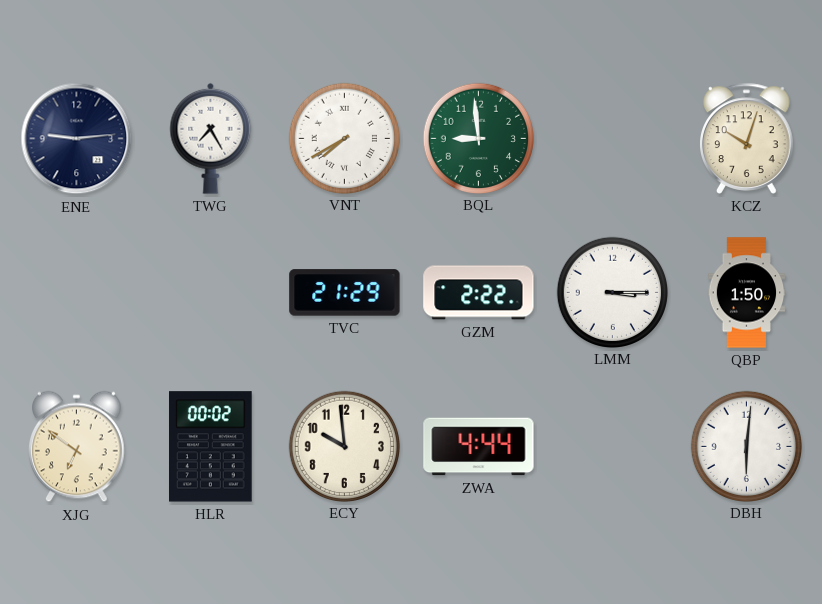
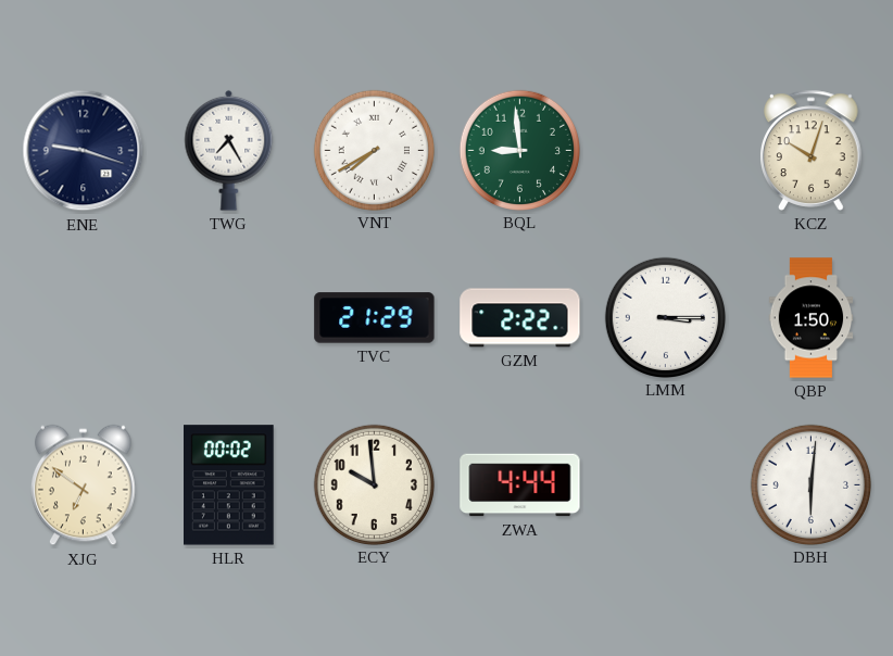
ENE: 9:14 -> 9:18 (84, 151)
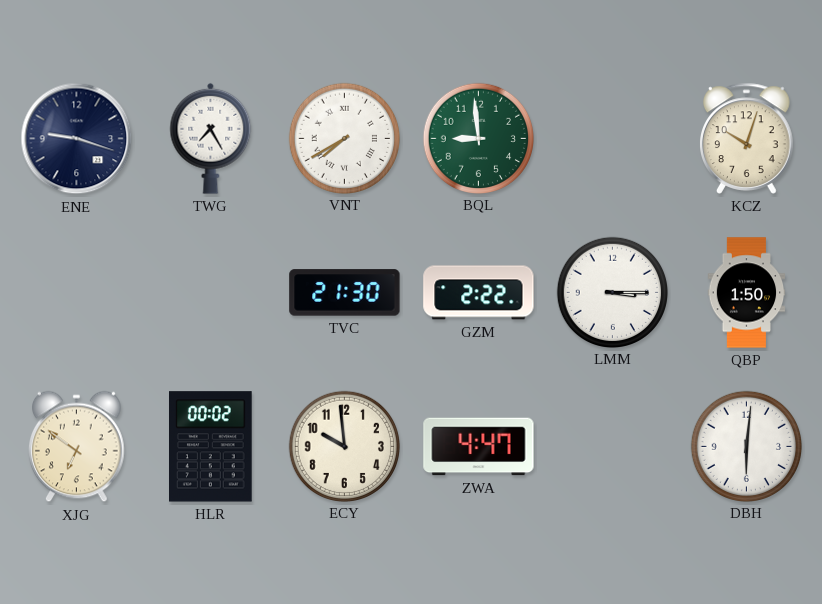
TVC: 21:29 -> 21:30 (345, 293)
ZWA: 4:44 -> 4:47 (479, 447)
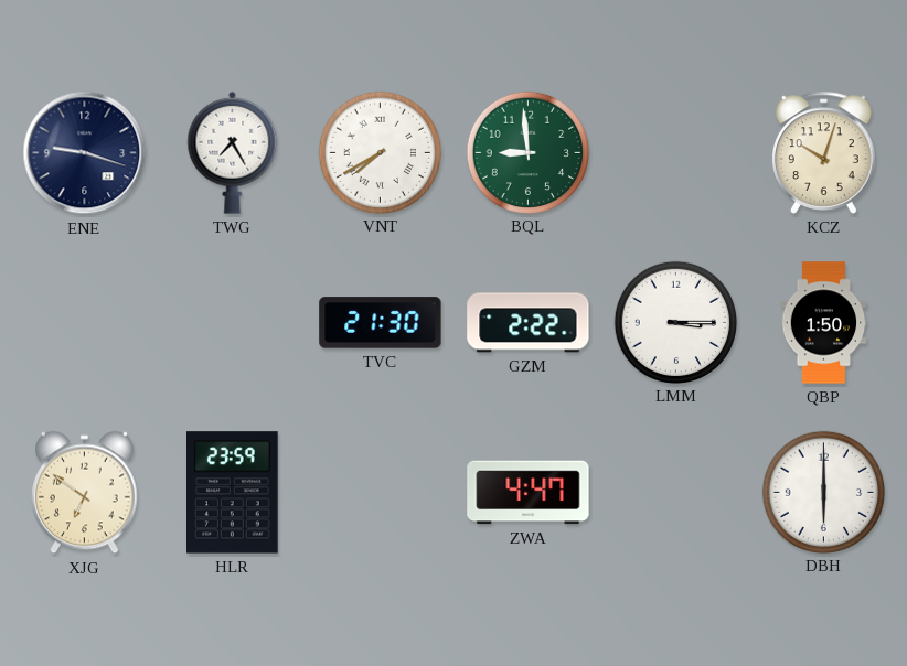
HLR: 00:02 -> 23:59 (233, 493)
ECY: 9:59 -> none (344, 446)
DBH: 6:01 -> 6:00 (823, 492)
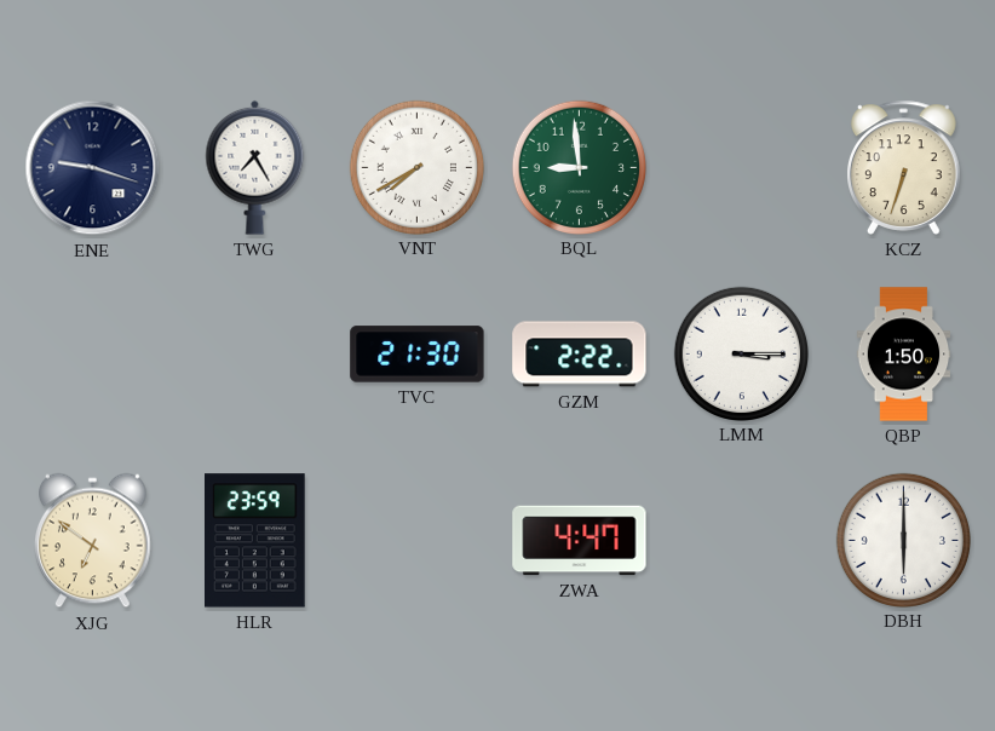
KCZ: 10:03 -> 6:33 (904, 167)
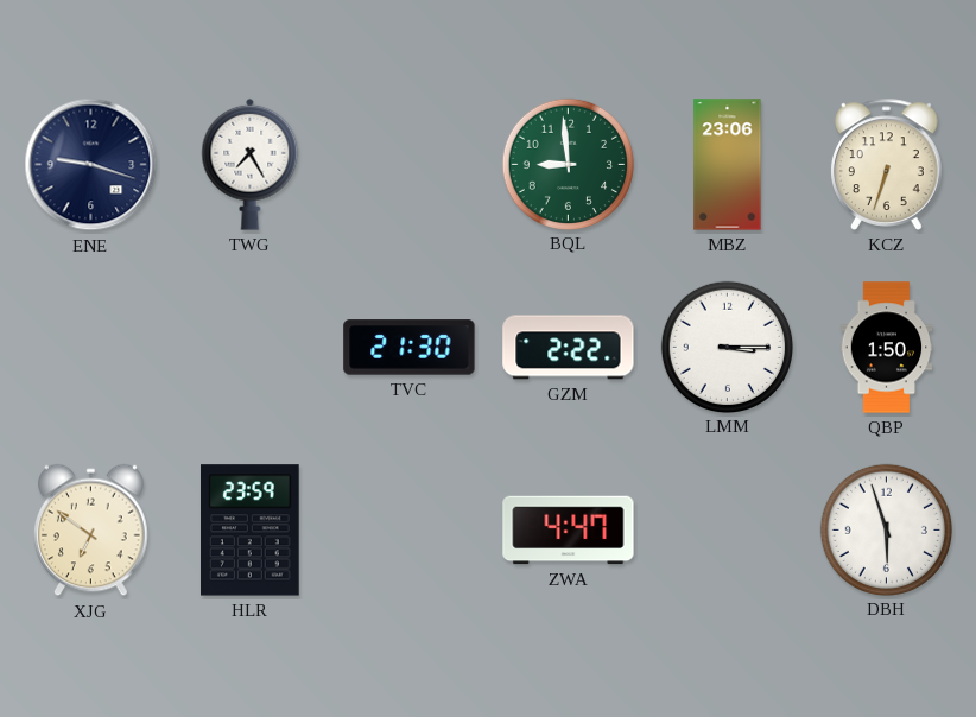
VNT: 7:40 -> none (416, 167)
MBZ: none -> 23:06 (728, 165)
DBH: 6:00 -> 5:57 (886, 529)
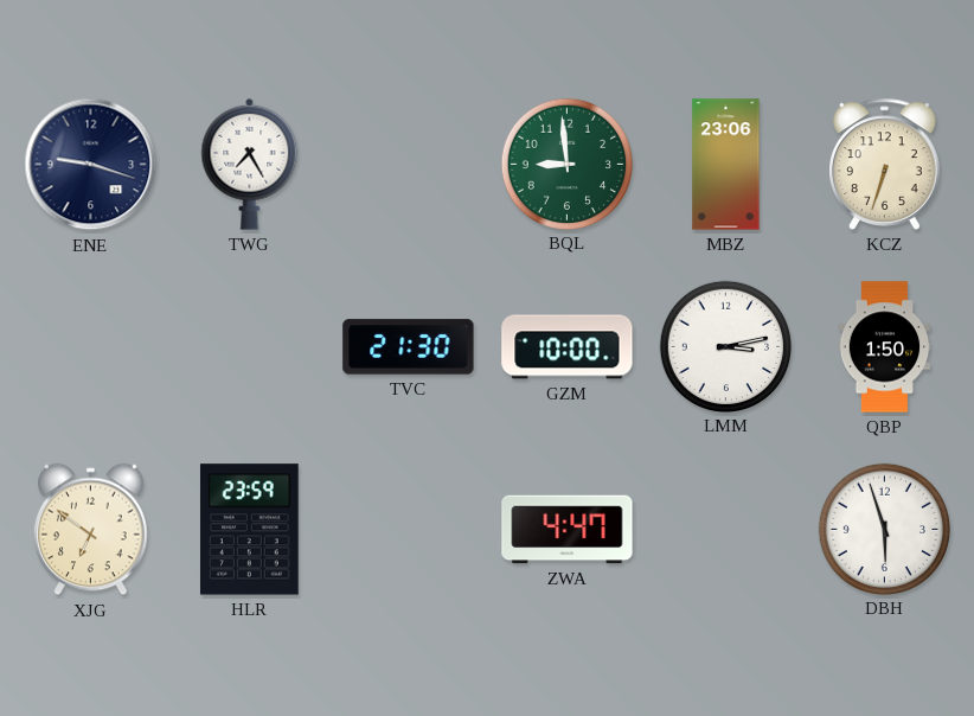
GZM: 2:22 -> 10:00 (568, 347)
LMM: 3:15 -> 3:13 (725, 346)
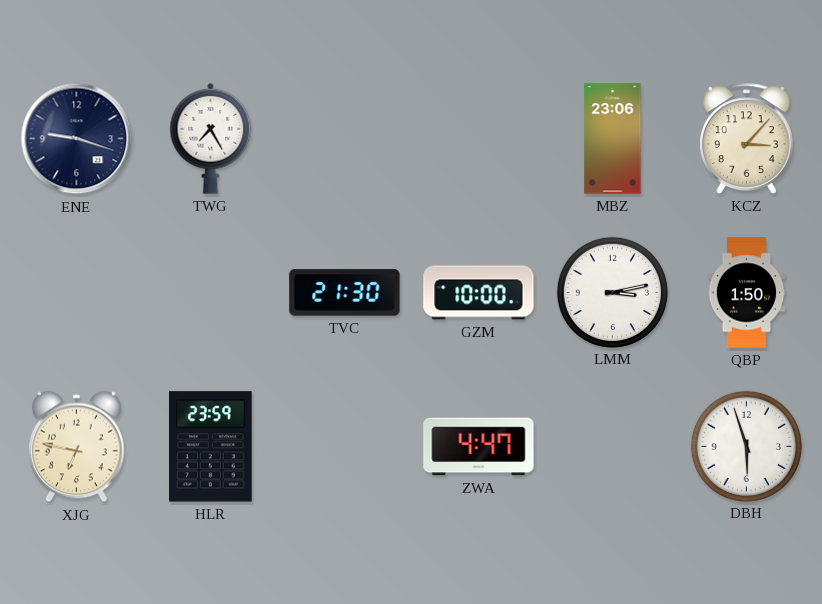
BQL: 8:59 -> none (566, 164)
KCZ: 6:33 -> 3:07 (747, 138)
XJG: 6:51 -> 6:47 (77, 447)
